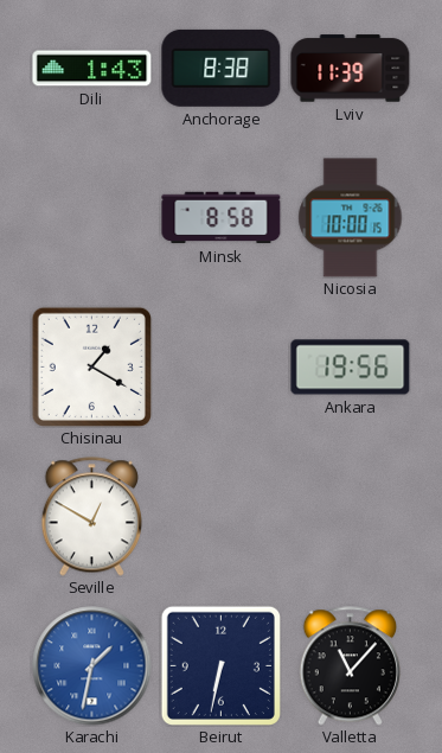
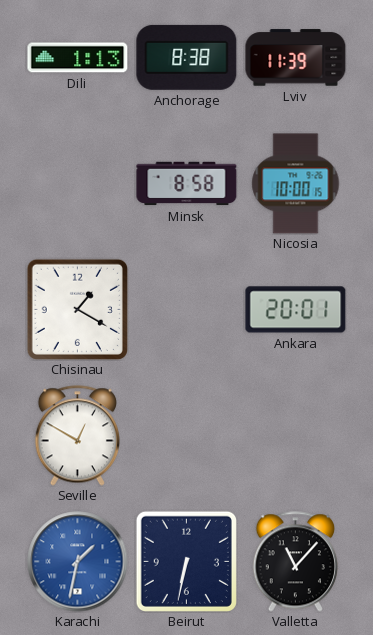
Dili: 1:43 -> 1:13 (78, 58)
Ankara: 19:56 -> 20:01 (296, 310)
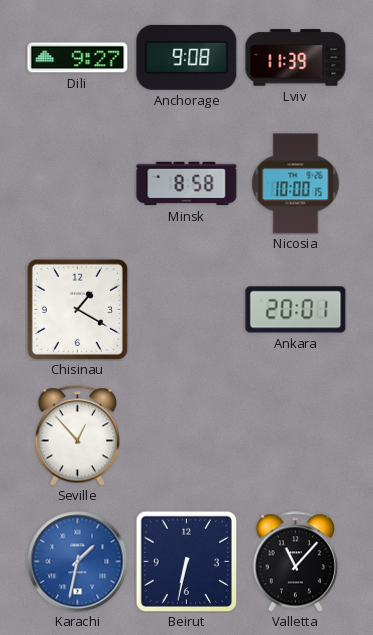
Dili: 1:13 -> 9:27 (78, 58)
Anchorage: 8:38 -> 9:08 (187, 57)
Seville: 12:50 -> 12:53 (77, 436)
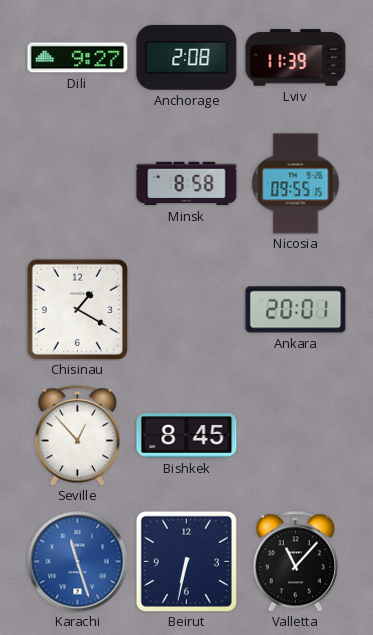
Anchorage: 9:08 -> 2:08 (187, 57)
Nicosia: 10:00 -> 09:55 (296, 184)
Bishkek: none -> 8:45 (187, 436)
Karachi: 1:32 -> 11:27 (78, 562)
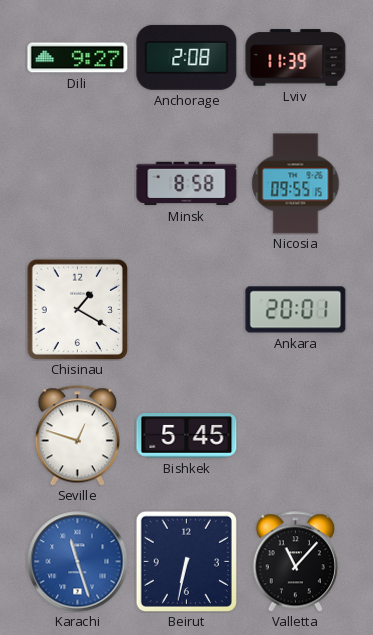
Seville: 12:53 -> 12:48 (77, 436)
Bishkek: 8:45 -> 5:45 (187, 436)
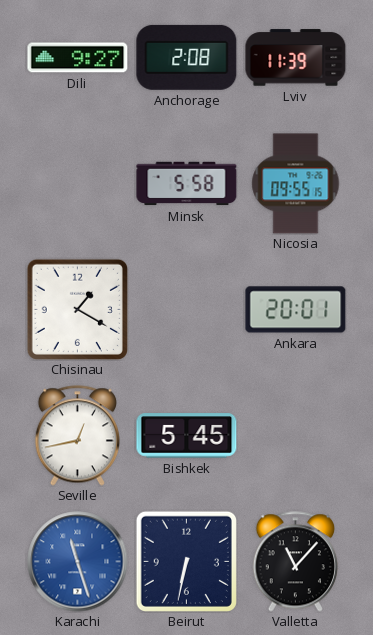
Minsk: 8:58 -> 5:58 (187, 184)
Seville: 12:48 -> 12:43 (77, 436)
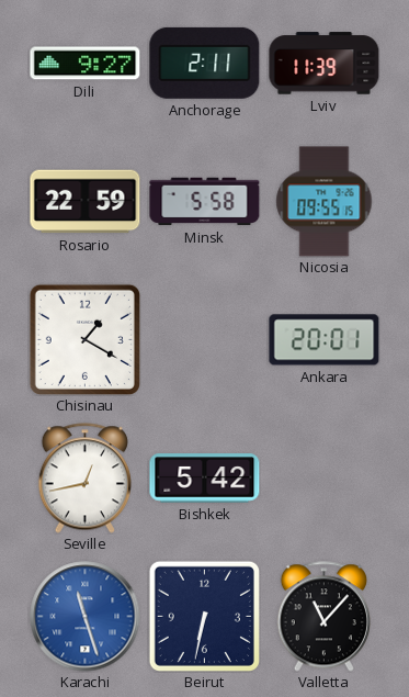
Anchorage: 2:08 -> 2:11 (205, 63)
Rosario: none -> 22:59 (86, 202)
Bishkek: 5:45 -> 5:42 (205, 479)
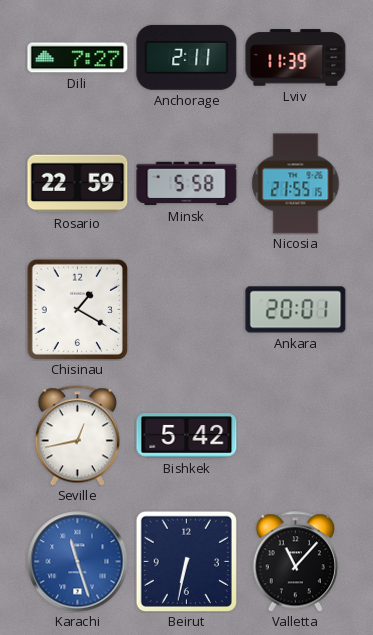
Dili: 9:27 -> 7:27 (78, 58)
Nicosia: 09:55 -> 21:55 (296, 184)
